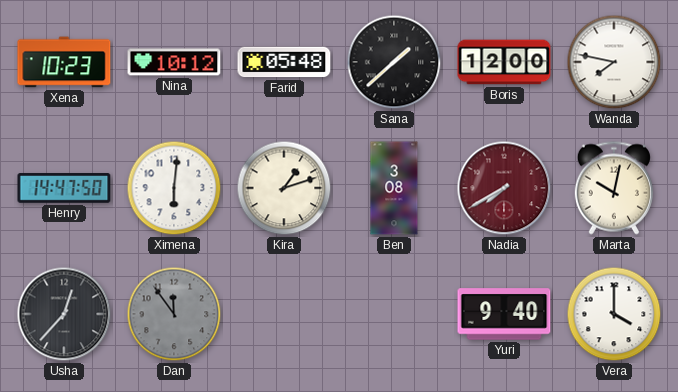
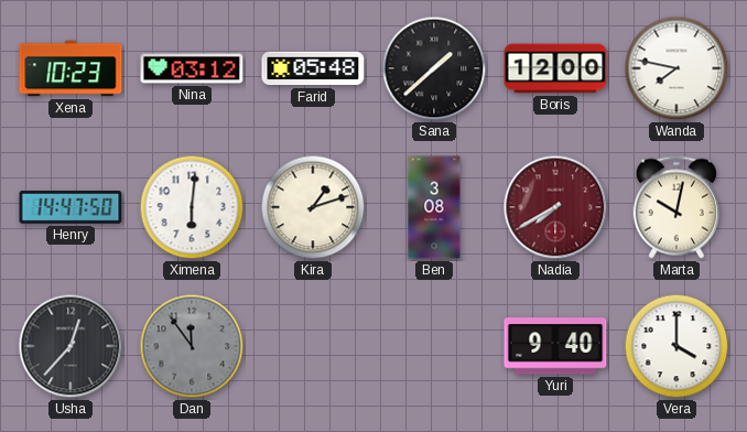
Nina: 10:12 -> 03:12 (192, 68)
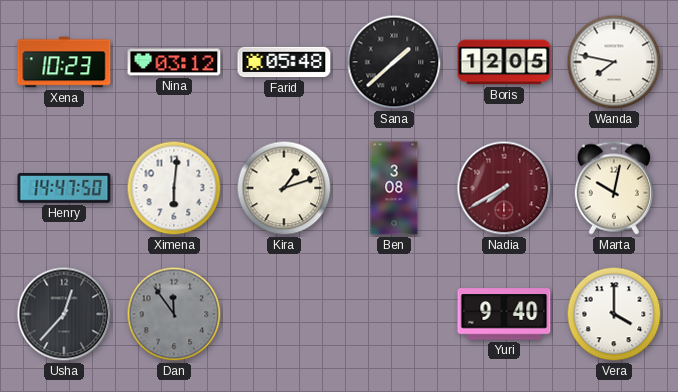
Boris: 12:00 -> 12:05 (504, 62)
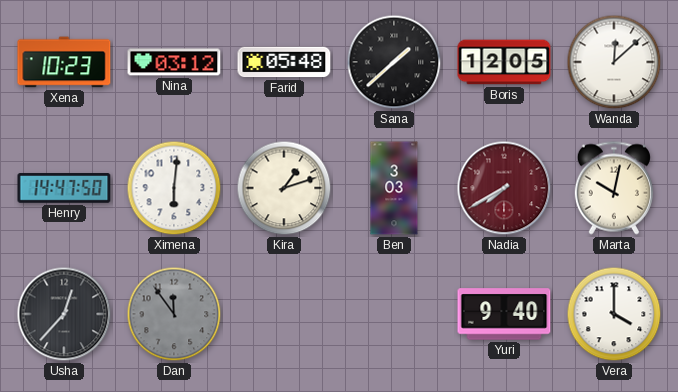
Wanda: 7:47 -> 12:08 (614, 62)
Ben: 3:08 -> 3:03 (394, 188)
